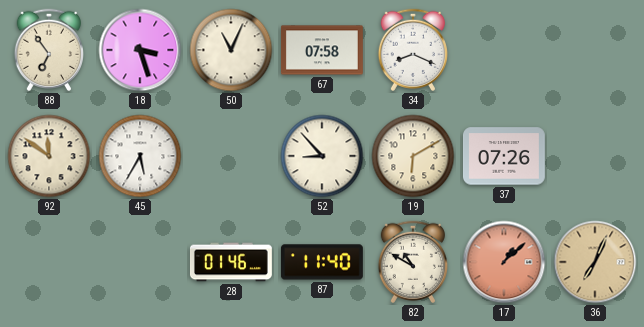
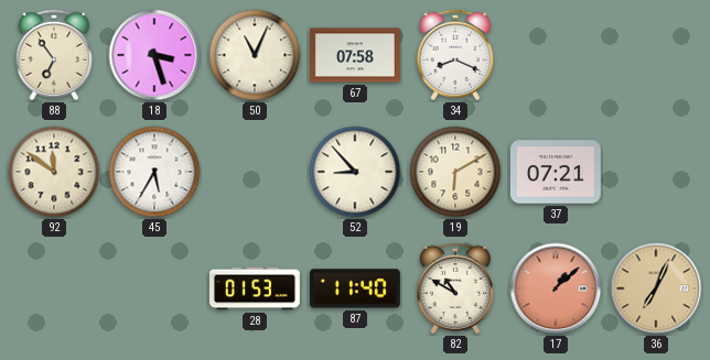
37: 07:26 -> 07:21 (556, 172)
28: 01:46 -> 01:53 (255, 288)
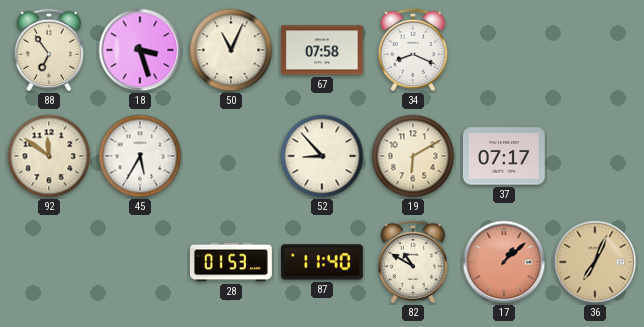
37: 07:21 -> 07:17 (504, 156)
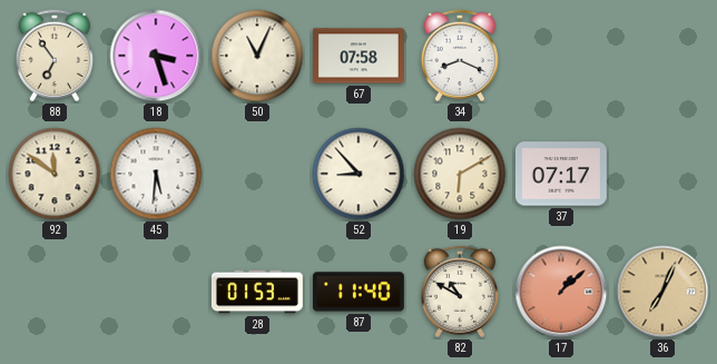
45: 5:35 -> 5:31 (156, 174)
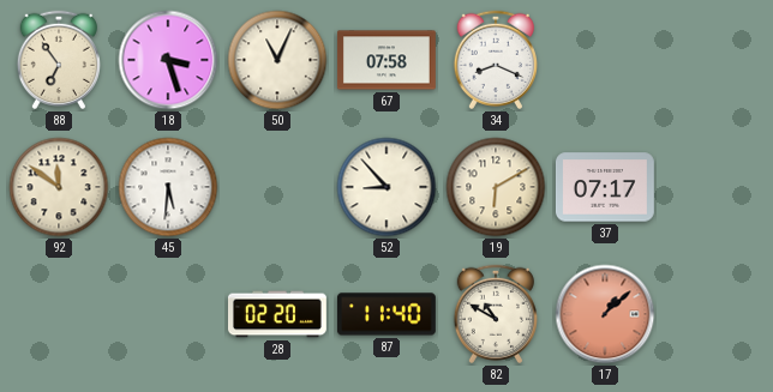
28: 01:53 -> 02:20 (277, 314)
36: 7:04 -> none (662, 292)
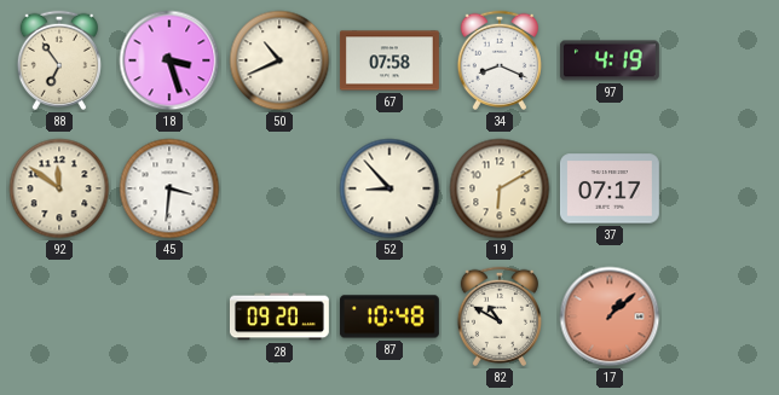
50: 11:04 -> 10:41 (279, 60)
97: none -> 4:19 (610, 60)
45: 5:31 -> 3:31 (169, 188)
28: 02:20 -> 09:20 (279, 316)
87: 11:40 -> 10:48 (389, 316)
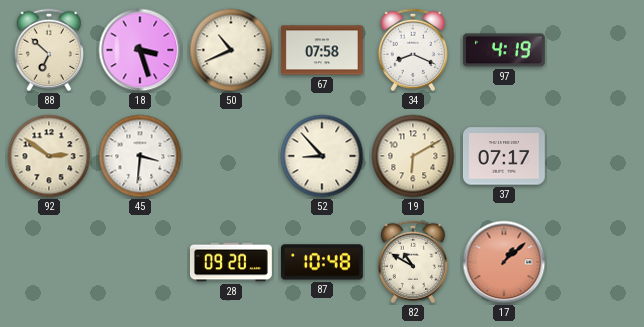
88: 6:54 -> 6:52 (48, 50)
92: 11:51 -> 2:51 (49, 156)
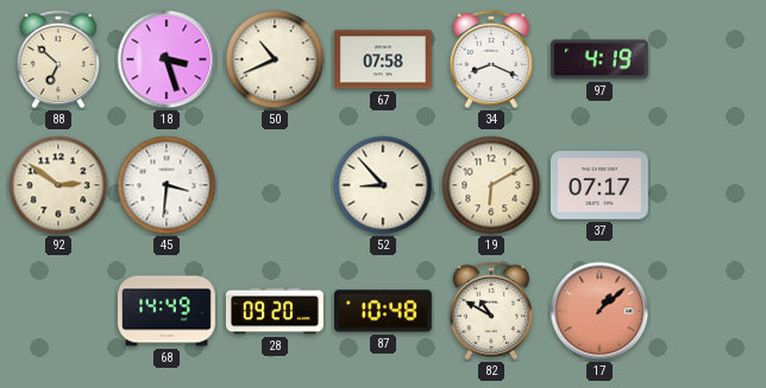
68: none -> 14:49 (168, 311)
